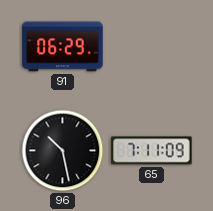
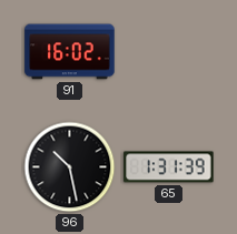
91: 06:29 -> 16:02 (70, 52)
65: 7:11 -> 1:31 (169, 167)
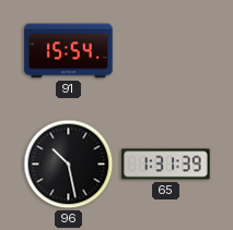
91: 16:02 -> 15:54 (69, 51)
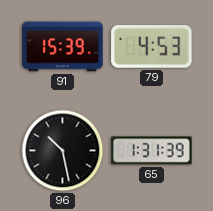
91: 15:54 -> 15:39 (63, 47)
79: none -> 4:53 (152, 47)
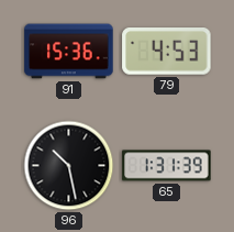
91: 15:39 -> 15:36 (69, 52)
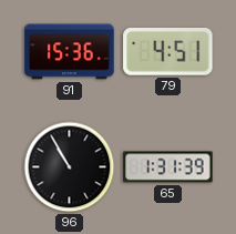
79: 4:53 -> 4:51 (168, 52)
96: 10:28 -> 10:55 (70, 167)
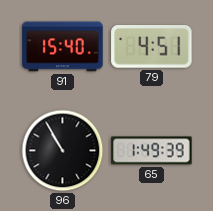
91: 15:36 -> 15:40 (63, 47)
65: 1:31 -> 1:49 (152, 151)
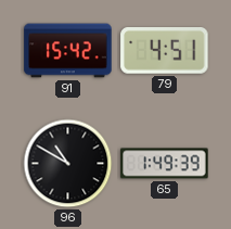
91: 15:40 -> 15:42 (68, 51)
96: 10:55 -> 10:50 (68, 164)
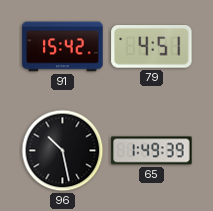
96: 10:50 -> 10:28 (63, 151)
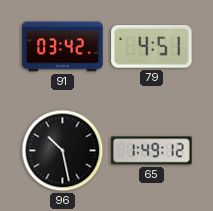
91: 15:42 -> 03:42 (63, 47)
65: 1:49:39 -> 1:49:12 (152, 151)
